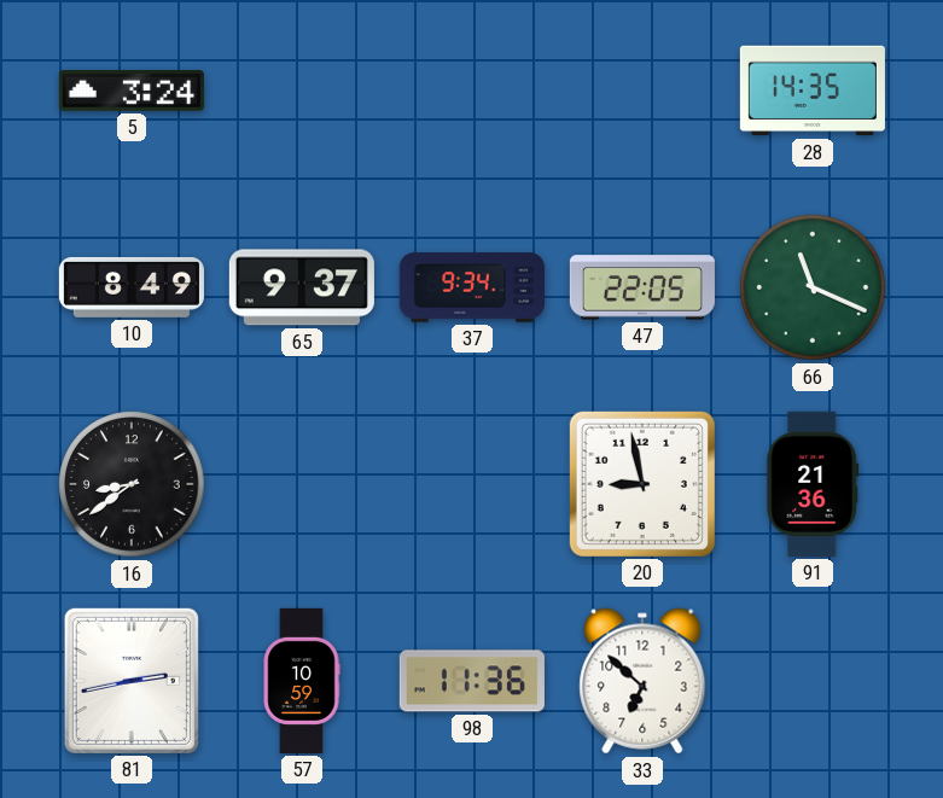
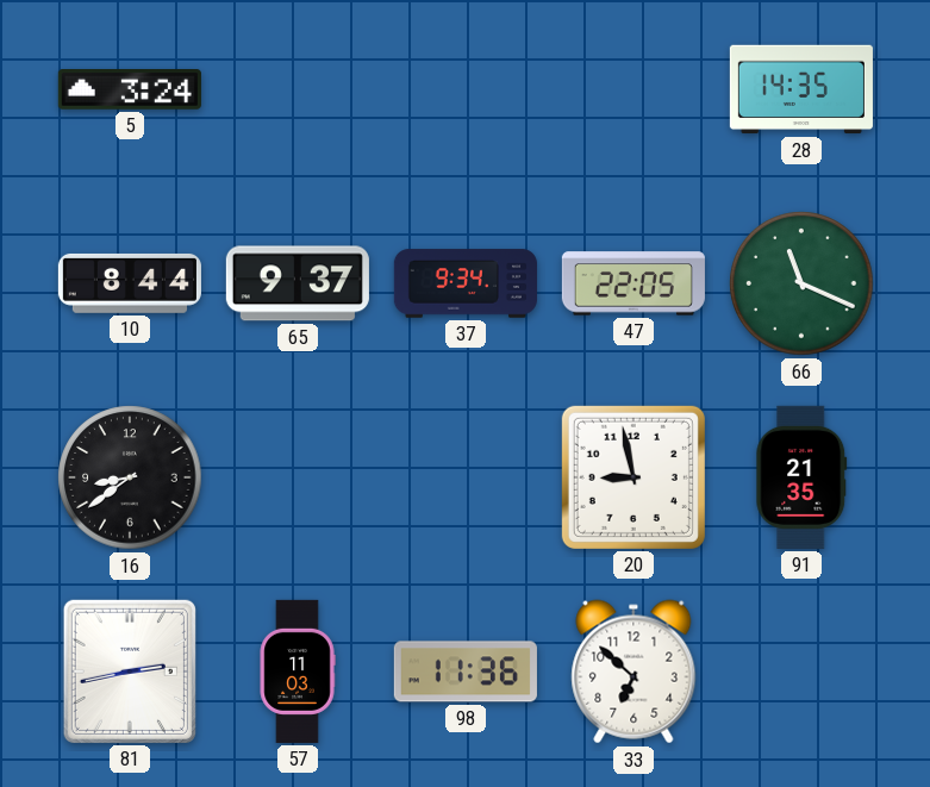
10: 8:49 -> 8:44 (130, 283)
91: 21:36 -> 21:35 (801, 477)
57: 10:59 -> 11:03 (298, 672)
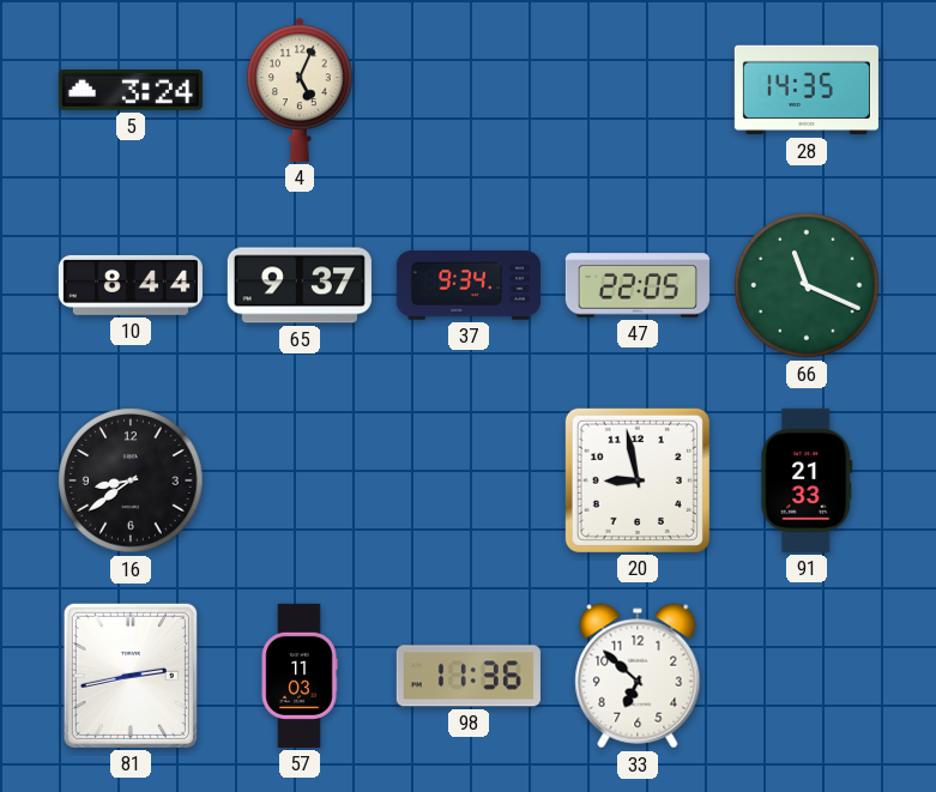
4: none -> 5:04 (300, 90)
91: 21:35 -> 21:33 (807, 480)
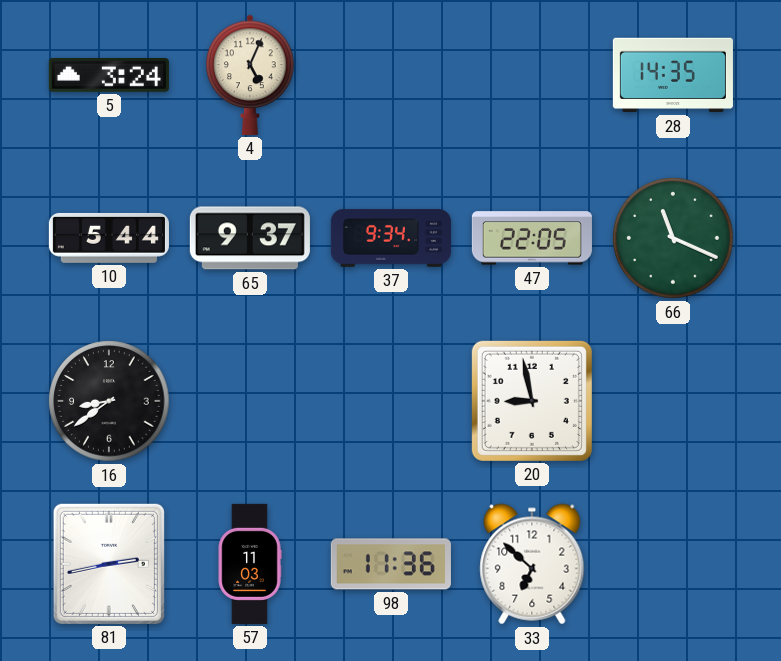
10: 8:44 -> 5:44 (109, 238)
91: 21:33 -> none (807, 480)
